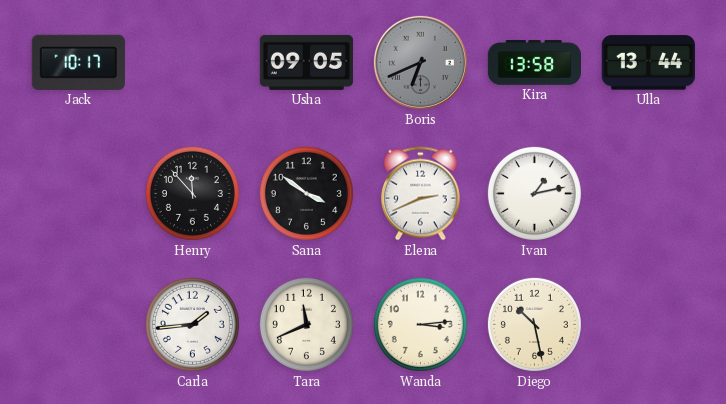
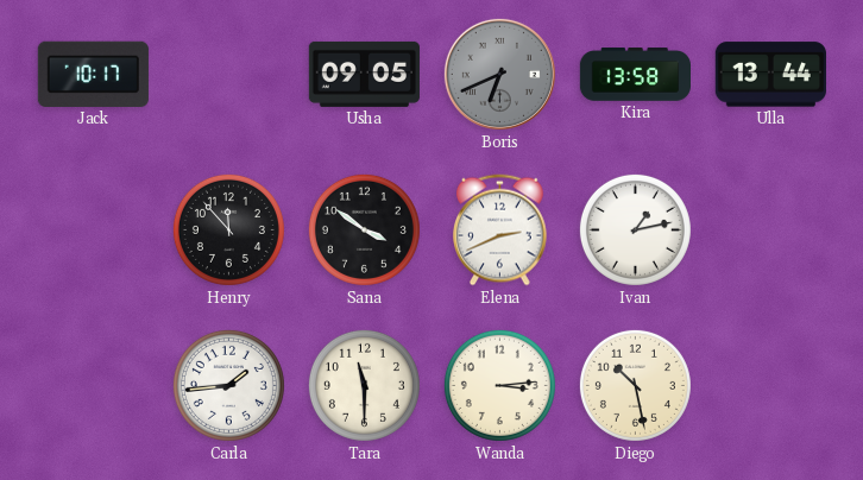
Tara: 11:41 -> 11:30 (364, 385)
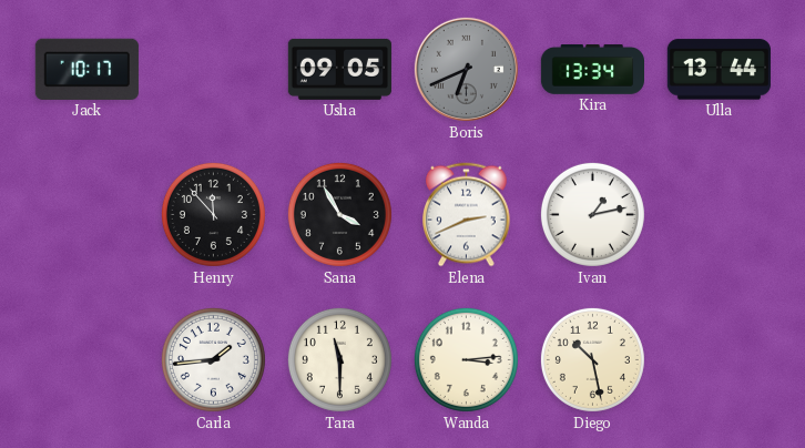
Kira: 13:58 -> 13:34 (592, 70)
Sana: 3:51 -> 3:55 (339, 214)
